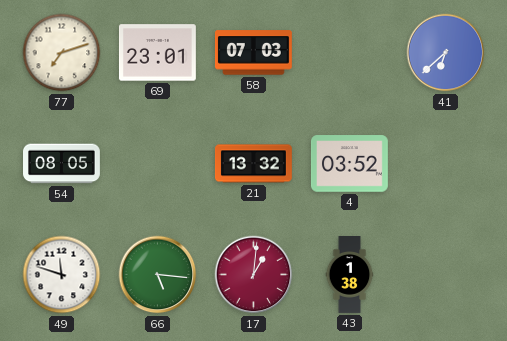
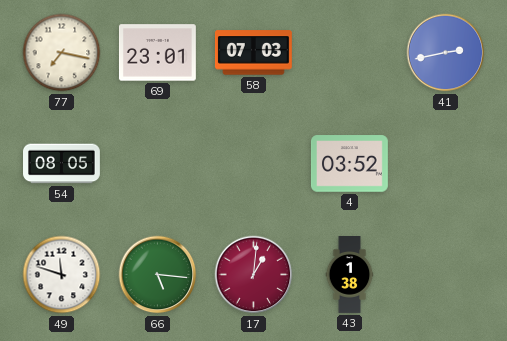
77: 7:12 -> 7:17 (62, 53)
41: 6:38 -> 2:43 (446, 53)
21: 13:32 -> none (253, 164)
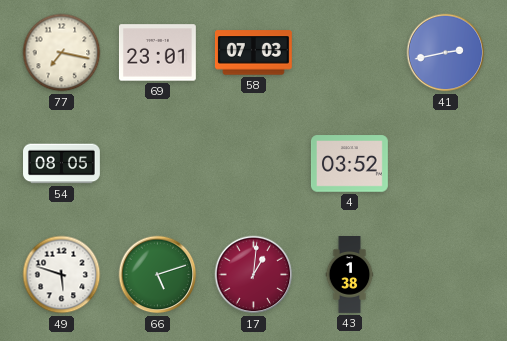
49: 11:48 -> 5:48 (62, 275)
66: 5:16 -> 5:12 (158, 275)
